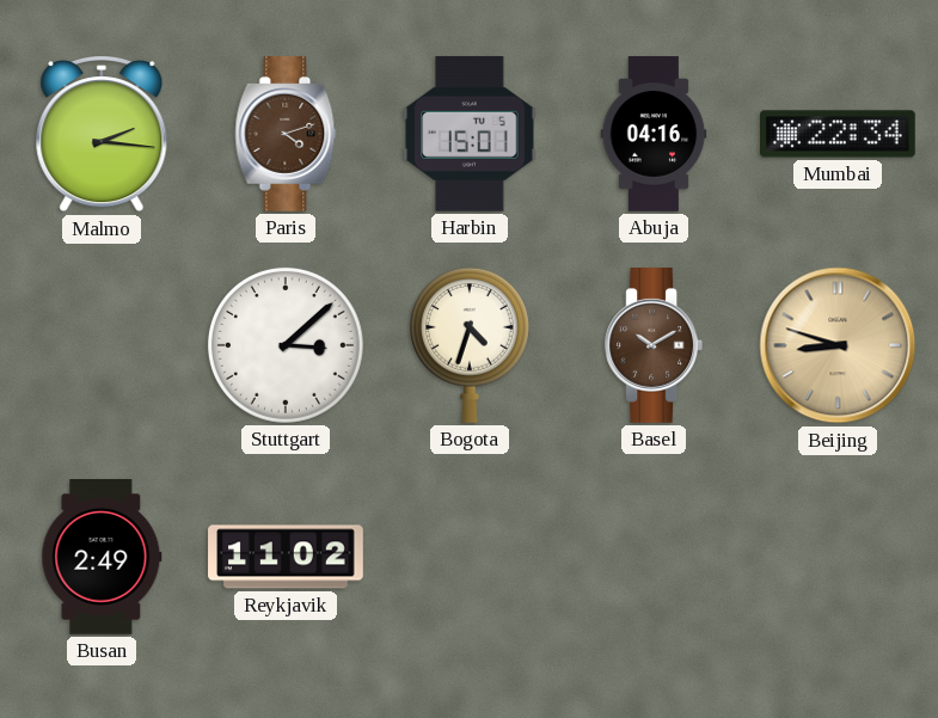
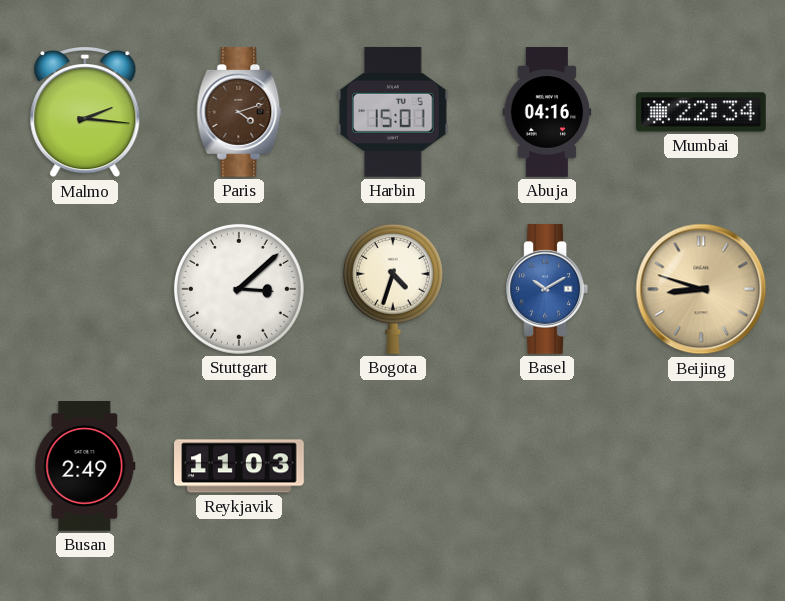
Basel dial: brown -> blue (546, 290)
Reykjavik: 11:02 -> 11:03 (239, 466)
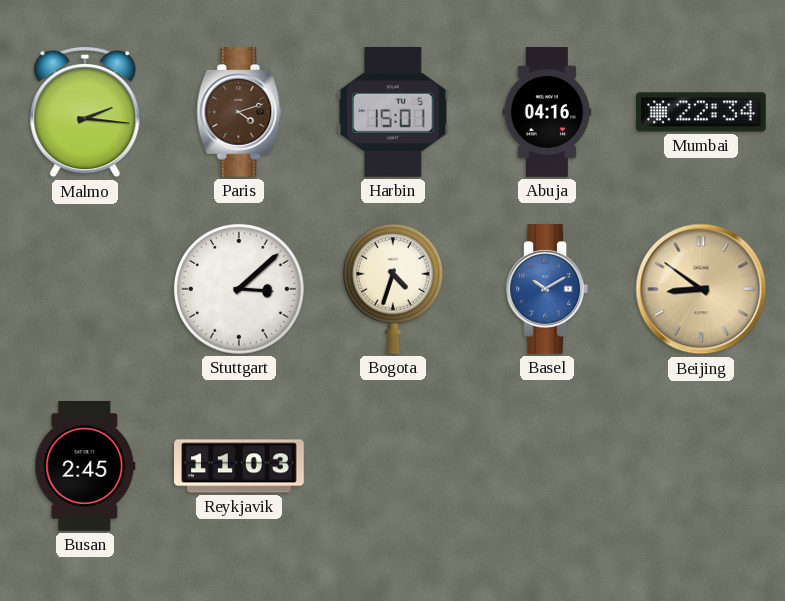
Beijing: 8:48 -> 8:51 (701, 289)
Busan: 2:49 -> 2:45 (85, 466)
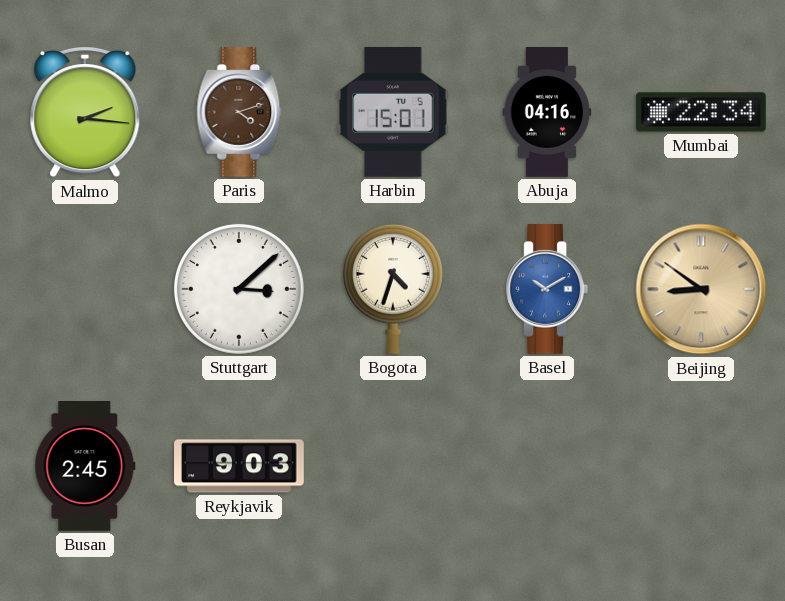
Reykjavik: 11:03 -> 9:03 (239, 466)
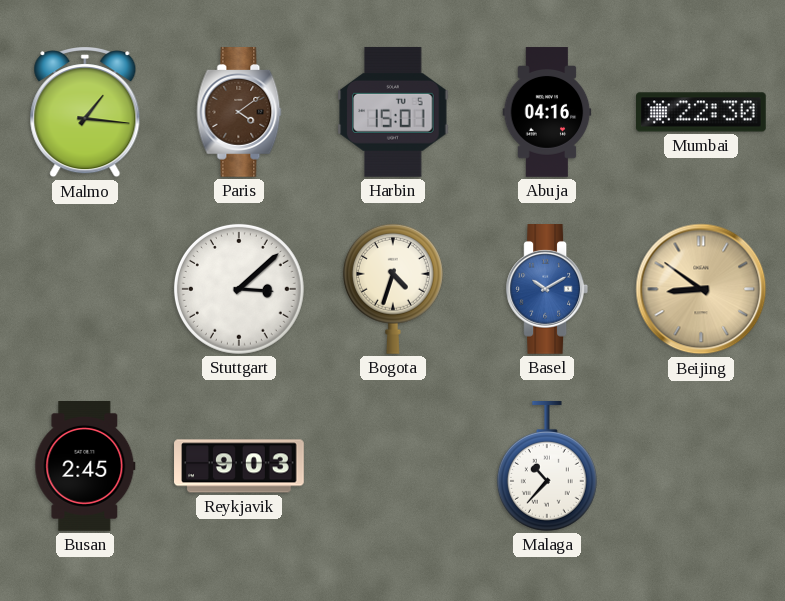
Malmo: 2:16 -> 1:16 (85, 112)
Paris: 4:12 -> 4:09 (239, 113)
Mumbai: 22:34 -> 22:30 (702, 112)
Malaga: none -> 10:37 (547, 467)
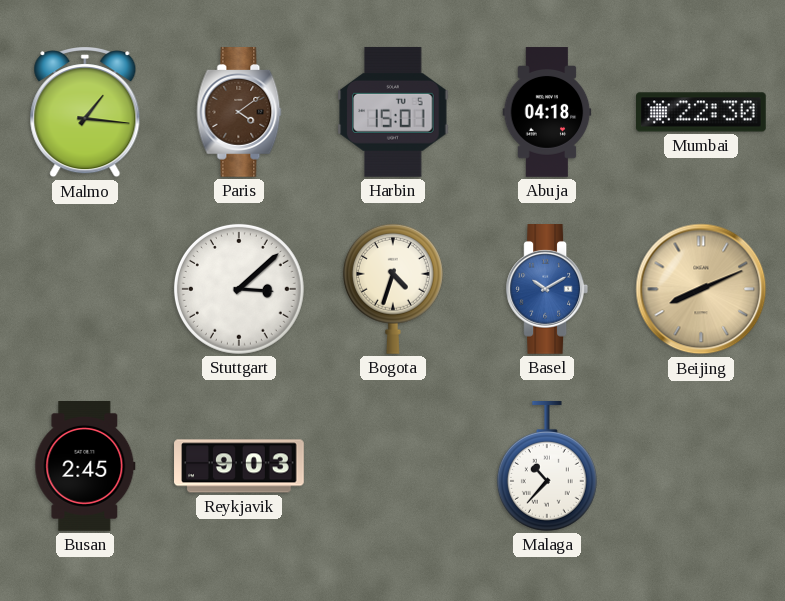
Abuja: 04:16 -> 04:18 (547, 112)
Beijing: 8:51 -> 8:11 (701, 289)
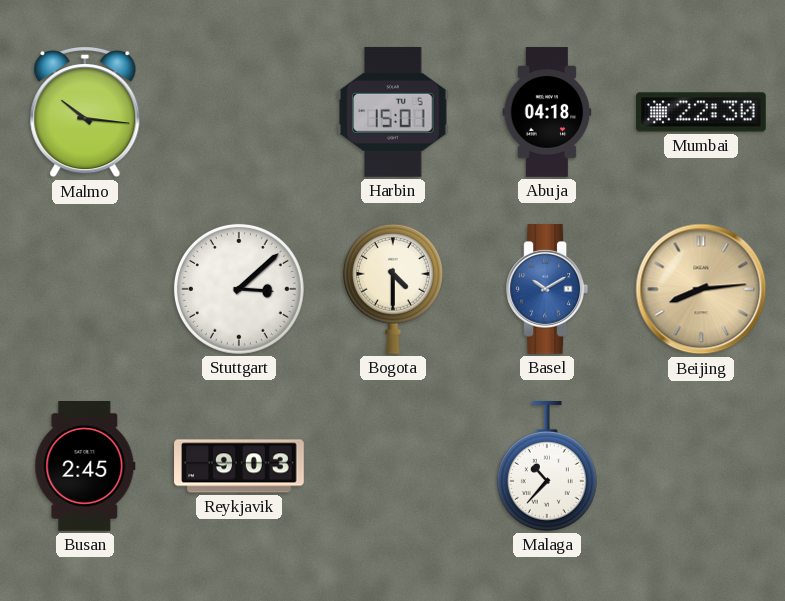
Malmo: 1:16 -> 10:16 (85, 112)
Paris: 4:09 -> none (239, 113)
Bogota: 4:33 -> 4:30 (393, 289)
Beijing: 8:11 -> 8:14 (701, 289)
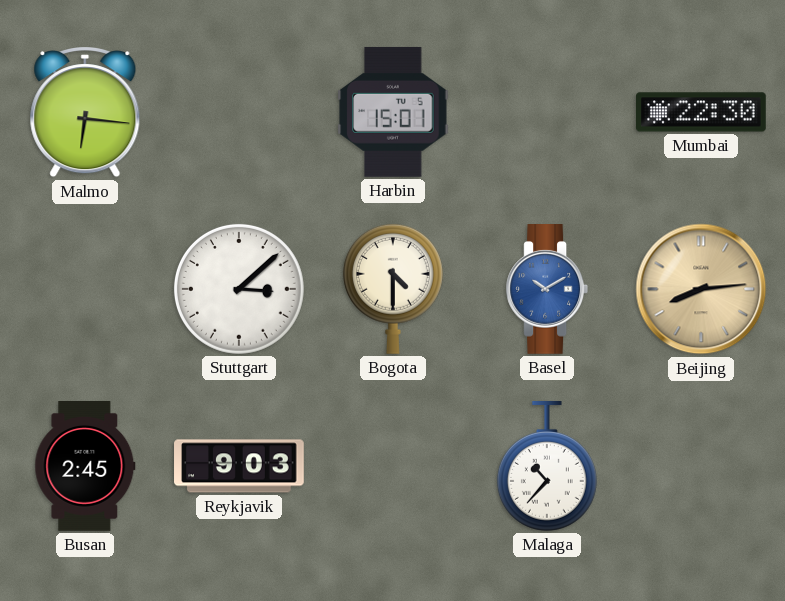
Malmo: 10:16 -> 6:16 (85, 112)
Abuja: 04:18 -> none (547, 112)
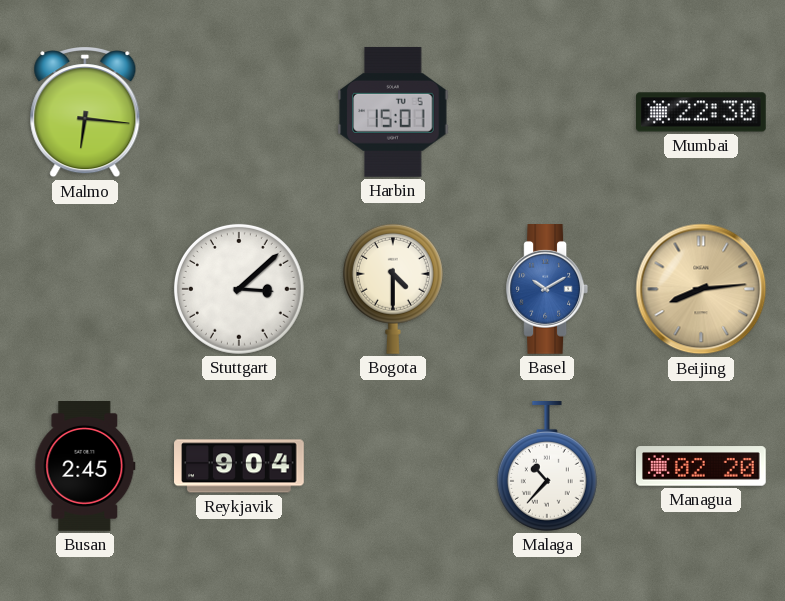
Reykjavik: 9:03 -> 9:04 (239, 466)
Managua: none -> 02:20 (702, 466)
